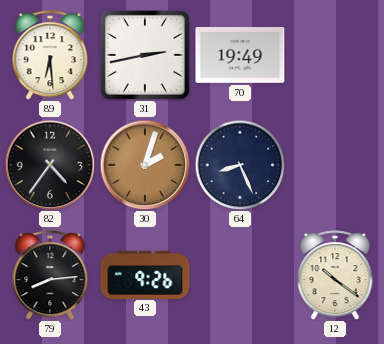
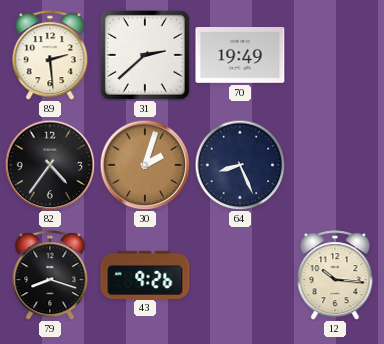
89: 6:29 -> 2:29 (50, 55)
31: 2:43 -> 2:38 (145, 55)
79: 8:14 -> 8:18 (50, 275)
12: 10:21 -> 10:16 (335, 275)
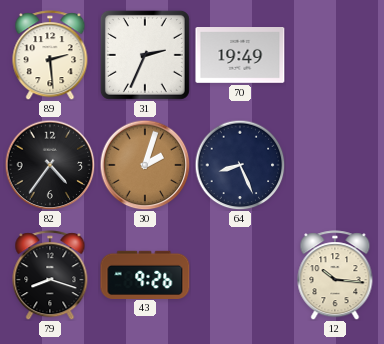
31: 2:38 -> 2:34 (145, 55)
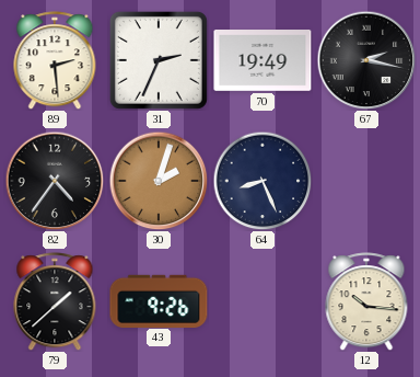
67: none -> 2:17 (366, 60)
79: 8:18 -> 1:38 (55, 301)
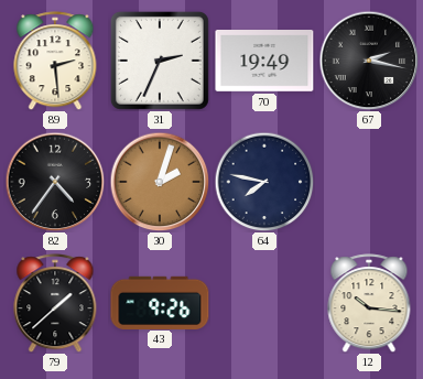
64: 8:26 -> 7:47 (264, 182)
